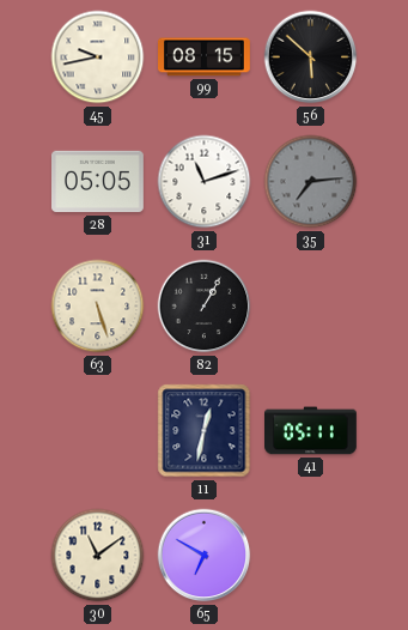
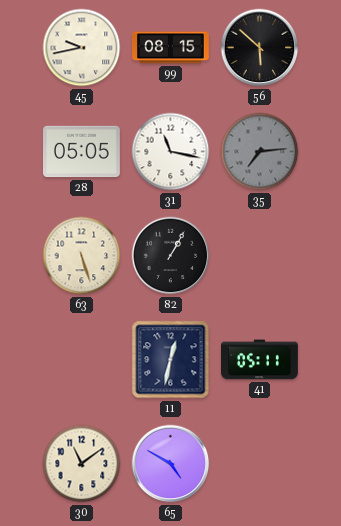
31: 11:12 -> 11:17 (171, 152)
65: 6:50 -> 4:50 (171, 464)
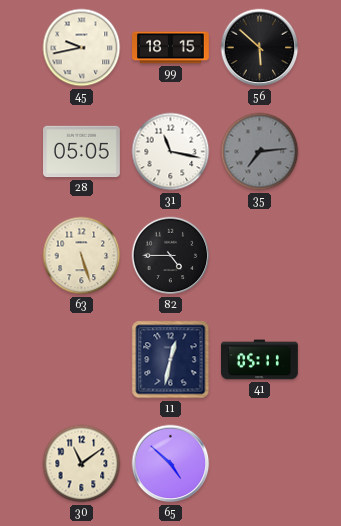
99: 08:15 -> 18:15 (171, 48)
82: 1:05 -> 4:45 (171, 256)
65: 4:50 -> 4:52 (171, 464)
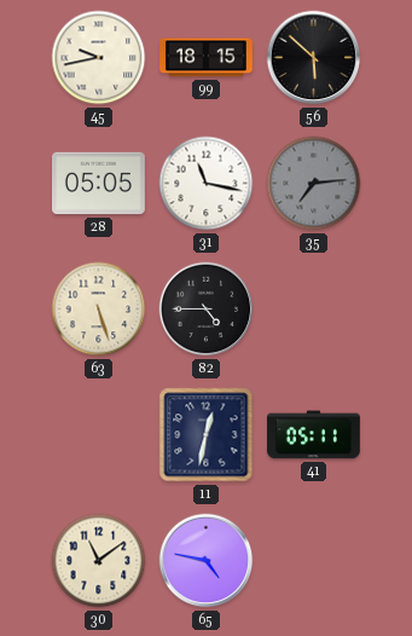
65: 4:52 -> 4:47 (207, 561)
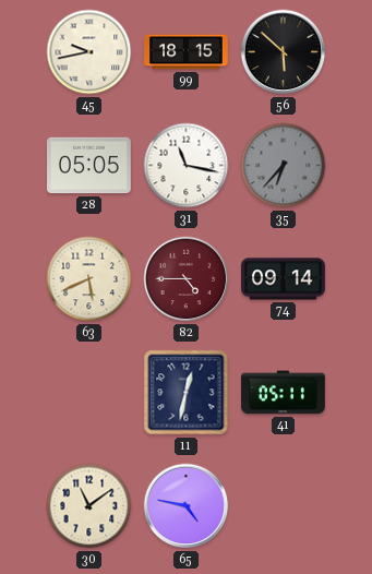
35: 7:14 -> 6:37 (284, 166)
63: 5:27 -> 5:41 (89, 279)
82 dial: black -> burgundy (187, 279)
74: none -> 09:14 (284, 279)
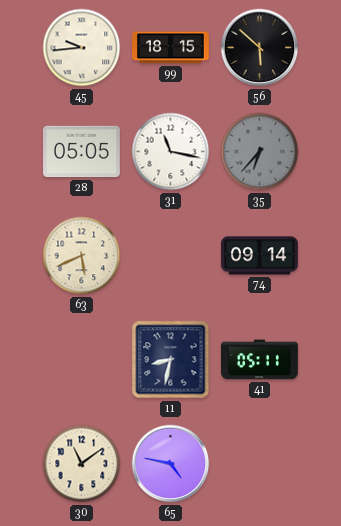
45: 9:43 -> 9:44 (82, 48)
82: 4:45 -> none (187, 279)
11: 12:32 -> 8:32 (171, 360)
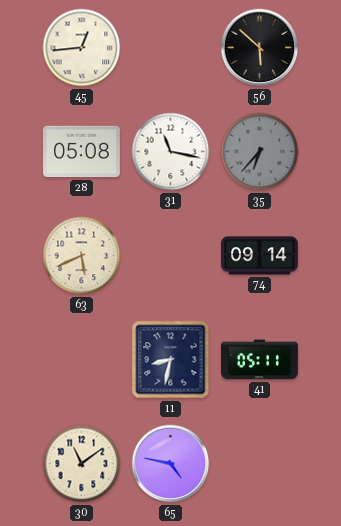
45: 9:44 -> 12:44 (82, 48)
99: 18:15 -> none (171, 48)
28: 05:05 -> 05:08 (82, 152)
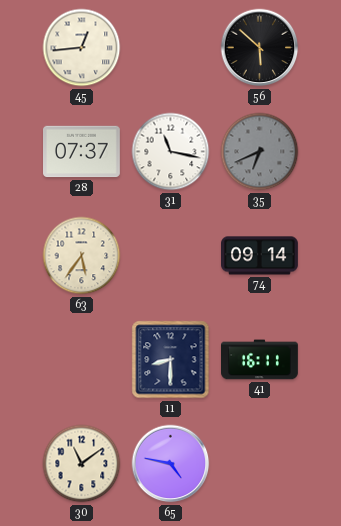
28: 05:08 -> 07:37 (82, 152)
35: 6:37 -> 6:41 (260, 152)
63: 5:41 -> 5:36 (82, 256)
11: 8:32 -> 8:30 (171, 360)
41: 05:11 -> 16:11 (260, 360)
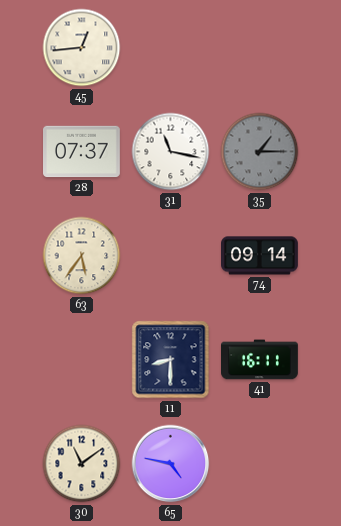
56: 5:52 -> none (260, 48)
35: 6:41 -> 1:15 (260, 152)
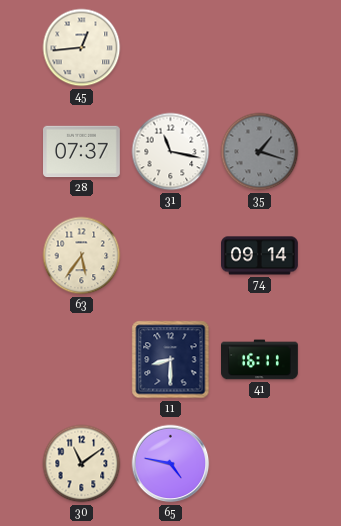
35: 1:15 -> 1:18 (260, 152)
